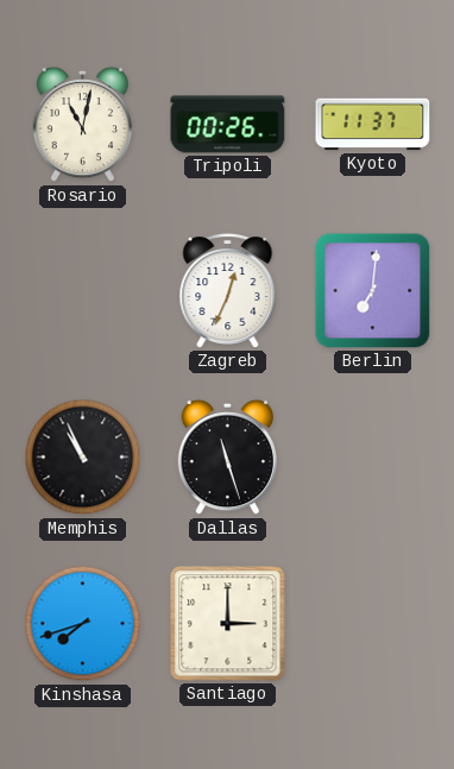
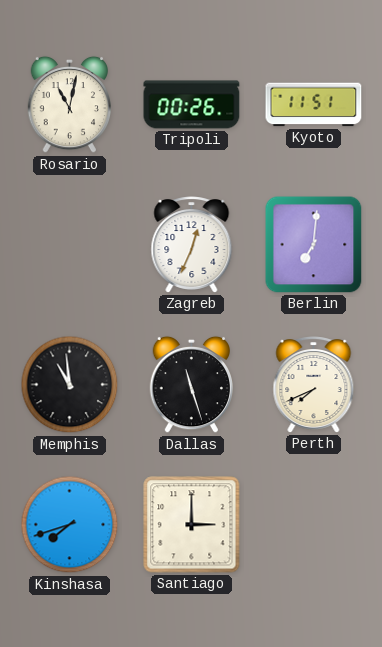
Kyoto: 11:37 -> 11:51 (314, 105)
Memphis: 10:56 -> 10:59 (70, 385)
Perth: none -> 7:41 (314, 385)
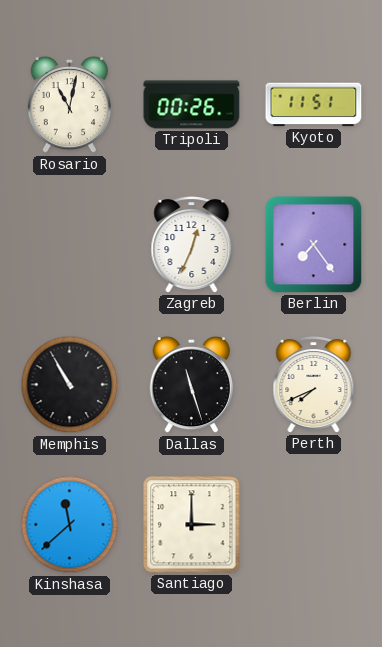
Berlin: 7:01 -> 7:24 (314, 245)
Memphis: 10:59 -> 10:55 (70, 385)
Kinshasa: 7:42 -> 11:38 (70, 525)
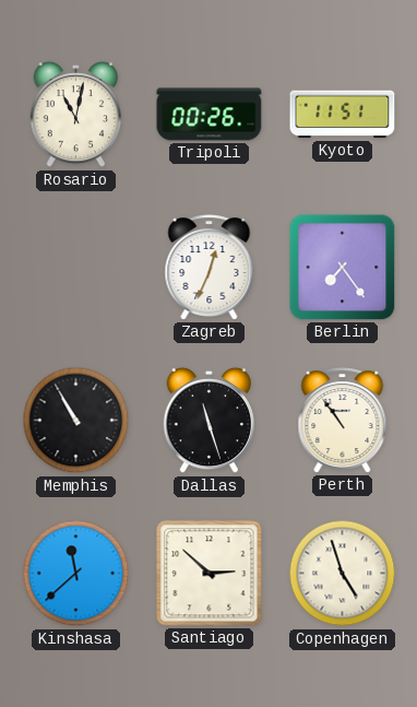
Perth: 7:41 -> 10:54 (343, 421)
Santiago: 3:00 -> 2:52 (210, 574)
Copenhagen: none -> 4:57 (343, 574)
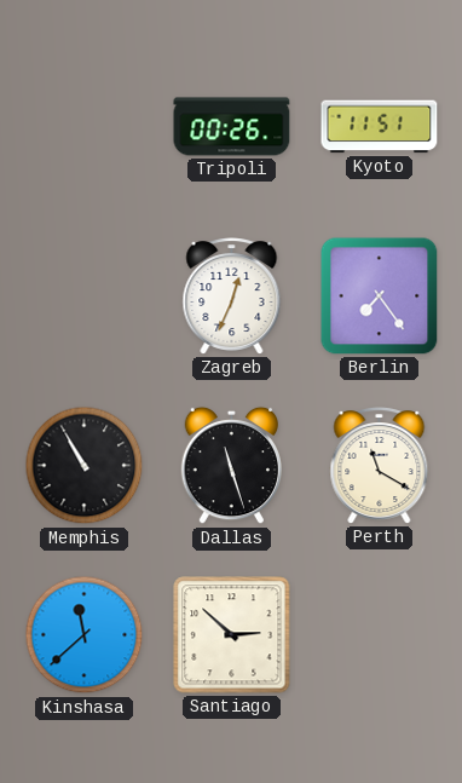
Rosario: 11:02 -> none (75, 115)
Perth: 10:54 -> 11:20 (380, 466)
Copenhagen: 4:57 -> none (343, 574)
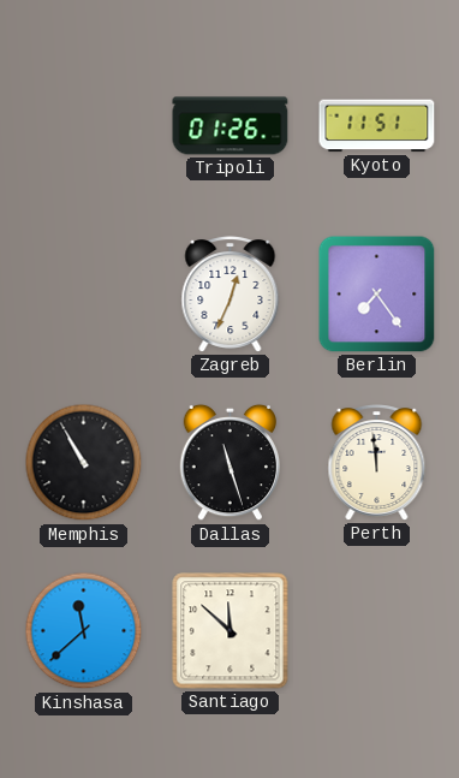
Tripoli: 00:26 -> 01:26 (231, 126)
Perth: 11:20 -> 11:59 (377, 463)
Santiago: 2:52 -> 11:52 (231, 631)
